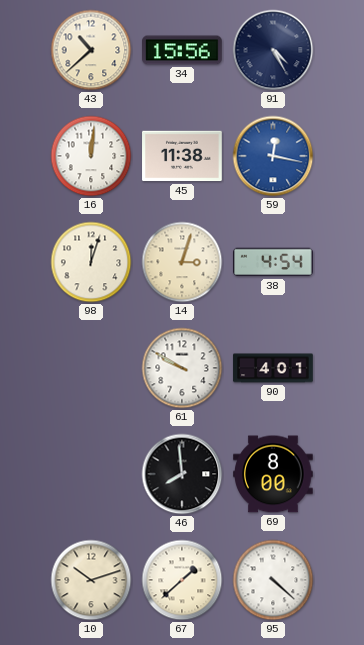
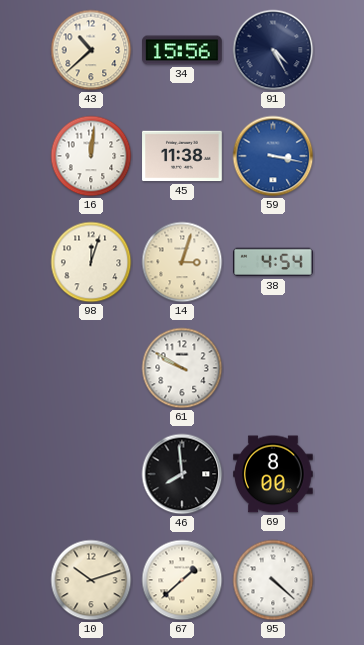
59: 12:17 -> 3:17 (273, 156)
90: 4:01 -> none (273, 368)
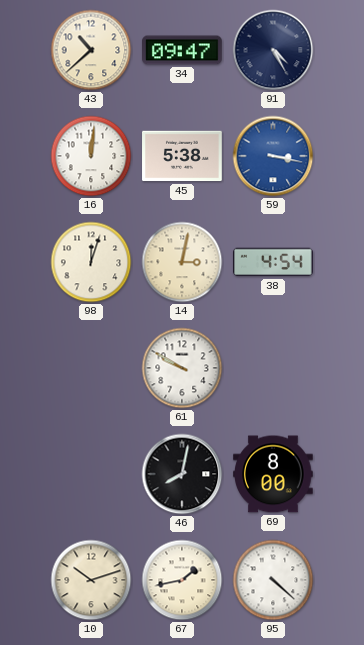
34: 15:56 -> 09:47 (183, 50)
45: 11:38 -> 5:38 (182, 156)
14: 3:03 -> 3:02 (182, 262)
46: 7:59 -> 8:02 (182, 474)
67: 1:38 -> 1:43 (182, 580)
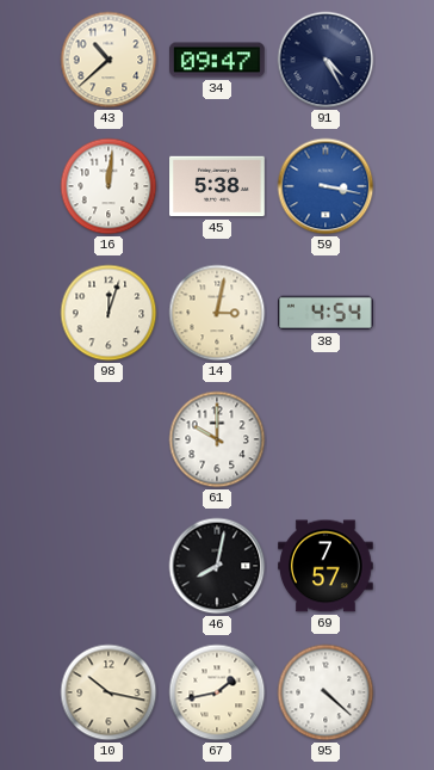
61: 9:50 -> 10:00 (217, 439)
69: 8:00 -> 7:57 (327, 566)
10: 10:12 -> 10:17 (108, 692)
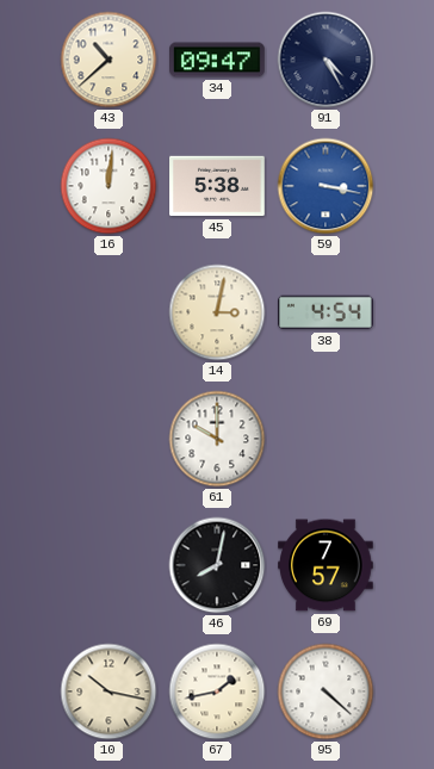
98: 12:03 -> none (108, 313)
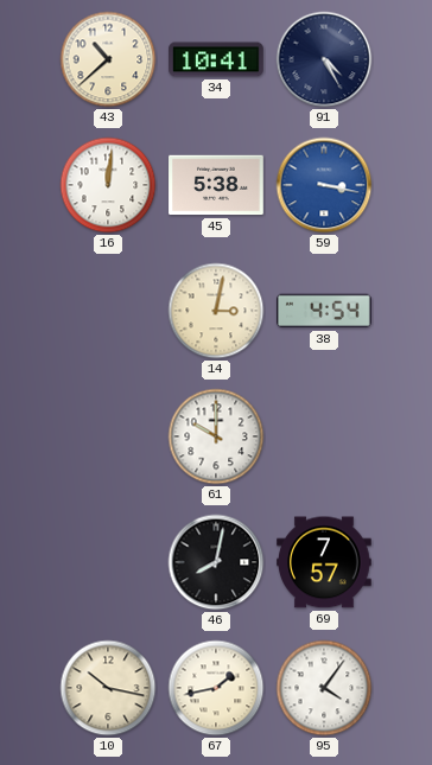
34: 09:47 -> 10:41 (217, 59)
95: 4:22 -> 4:06 (324, 688)
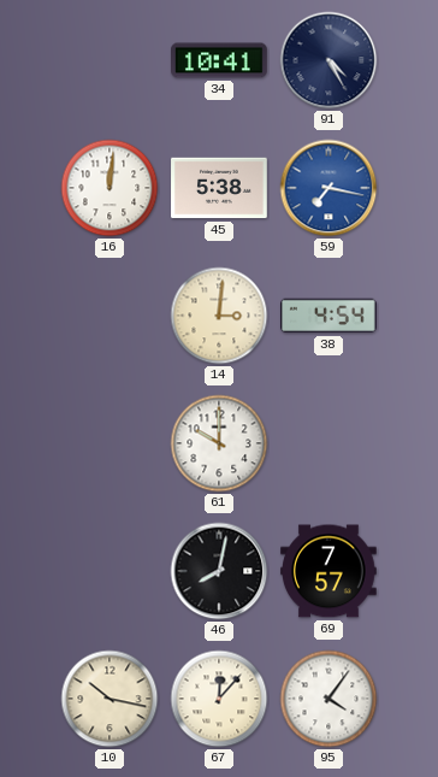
43: 10:38 -> none (108, 59)
59: 3:17 -> 7:17 (328, 188)
14: 3:02 -> 3:01 (219, 316)
67: 1:43 -> 12:07 (219, 699)
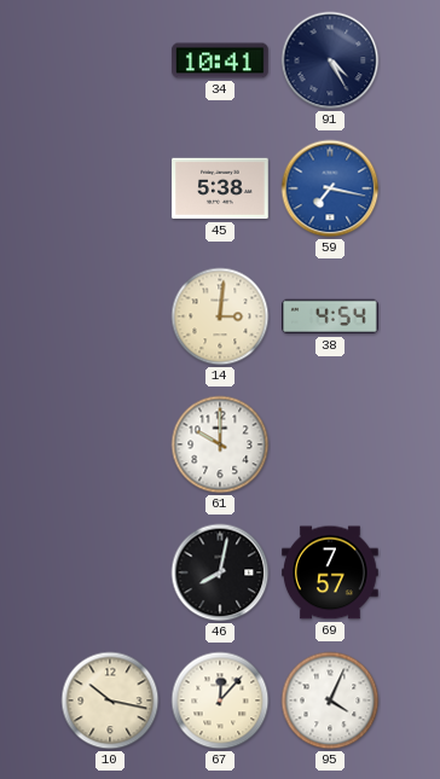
16: 12:01 -> none (109, 188)
95: 4:06 -> 4:04 (330, 700)
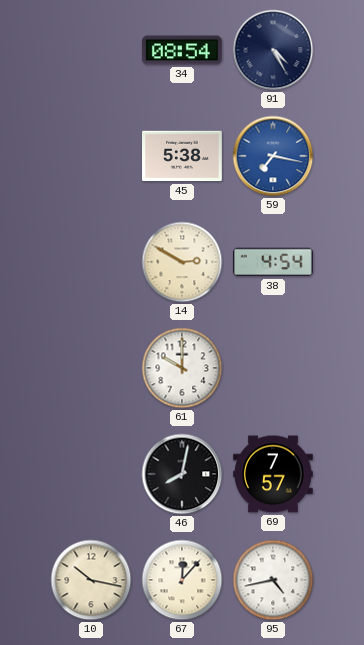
34: 10:41 -> 08:54 (183, 50)
14: 3:01 -> 2:50 (182, 262)
95: 4:04 -> 4:43 (273, 580)
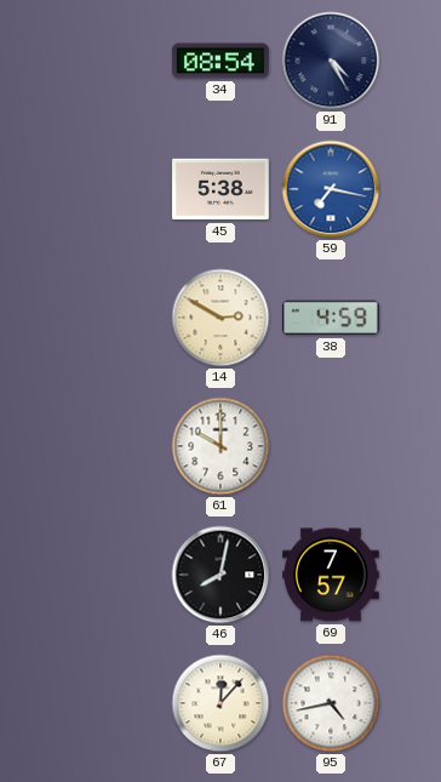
38: 4:54 -> 4:59 (332, 318)
10: 10:17 -> none (91, 580)
